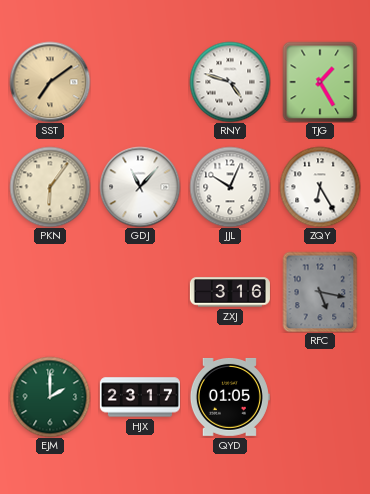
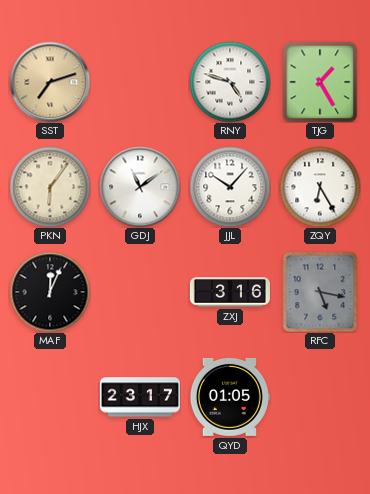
SST: 7:09 -> 7:12 (50, 82)
GDJ: 11:07 -> 11:09 (140, 187)
JJL: 10:04 -> 10:07 (230, 187)
MAF: none -> 12:04 (50, 292)
EJM: 2:00 -> none (50, 397)
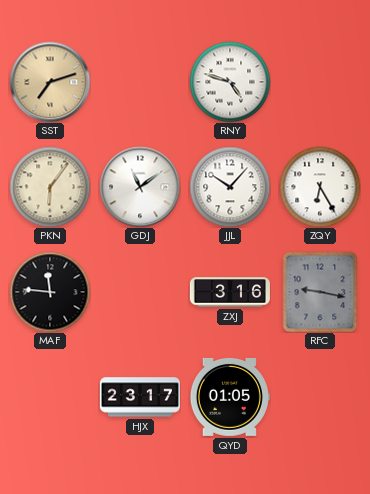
TJG: 1:25 -> none (320, 82)
MAF: 12:04 -> 11:46 (50, 292)
RFC: 5:17 -> 9:17 (320, 292)
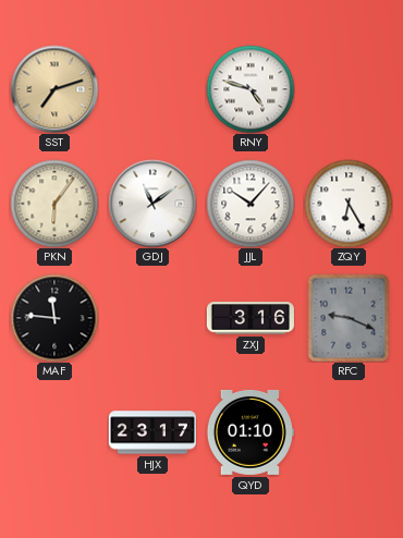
RFC: 9:17 -> 9:19 (349, 318)
QYD: 01:05 -> 01:10 (251, 432)
